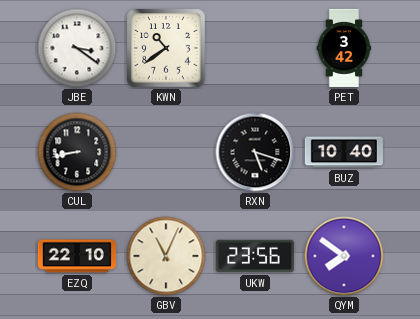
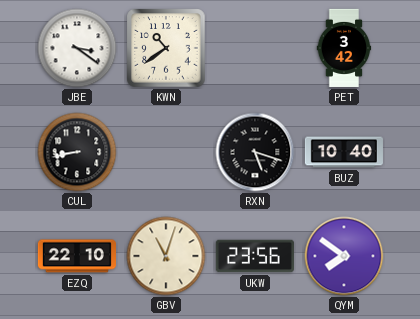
GBV: 11:04 -> 11:03 (166, 256)
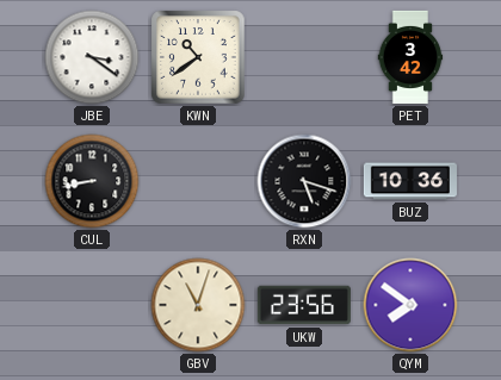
BUZ: 10:40 -> 10:36 (410, 181)
EZQ: 22:10 -> none (77, 256)
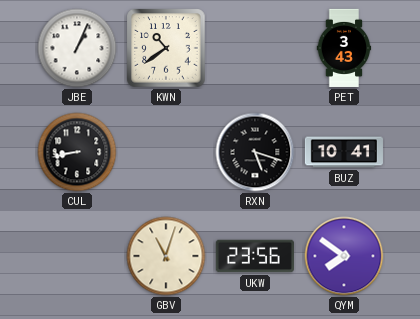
JBE: 3:21 -> 1:04 (77, 48)
PET: 3:42 -> 3:43 (344, 48)
BUZ: 10:36 -> 10:41 (344, 152)
